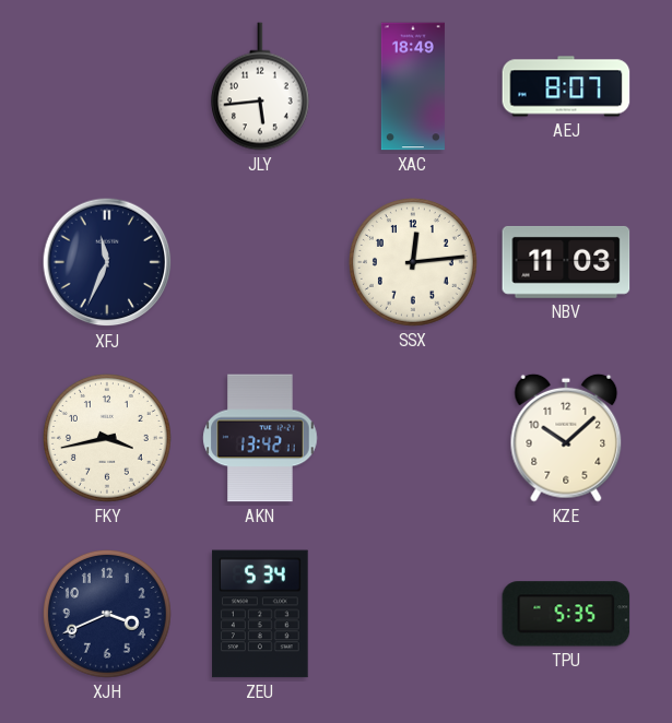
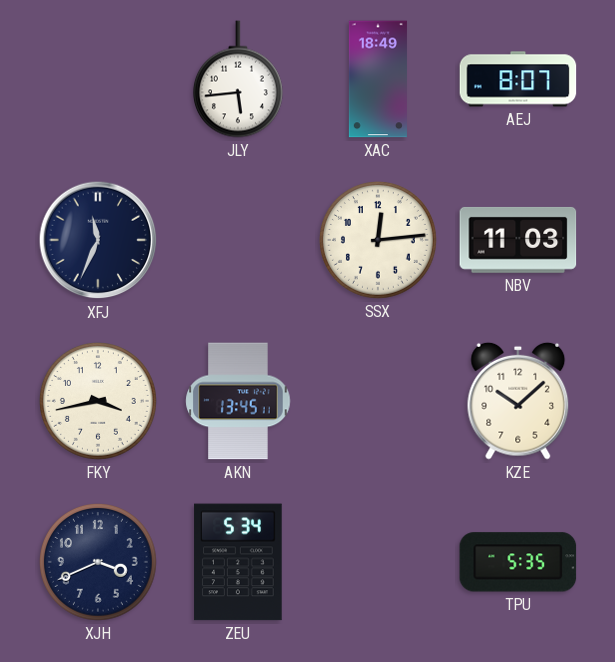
AKN: 13:42 -> 13:45 (238, 401)
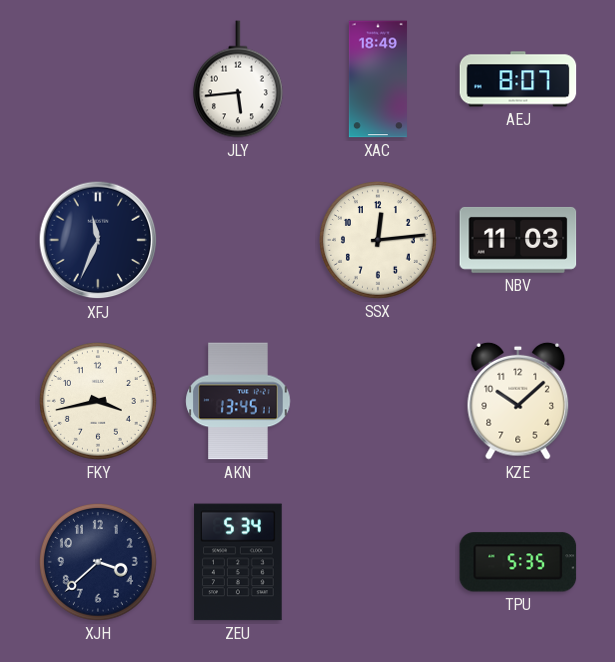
XJH: 3:41 -> 3:38 (99, 563)
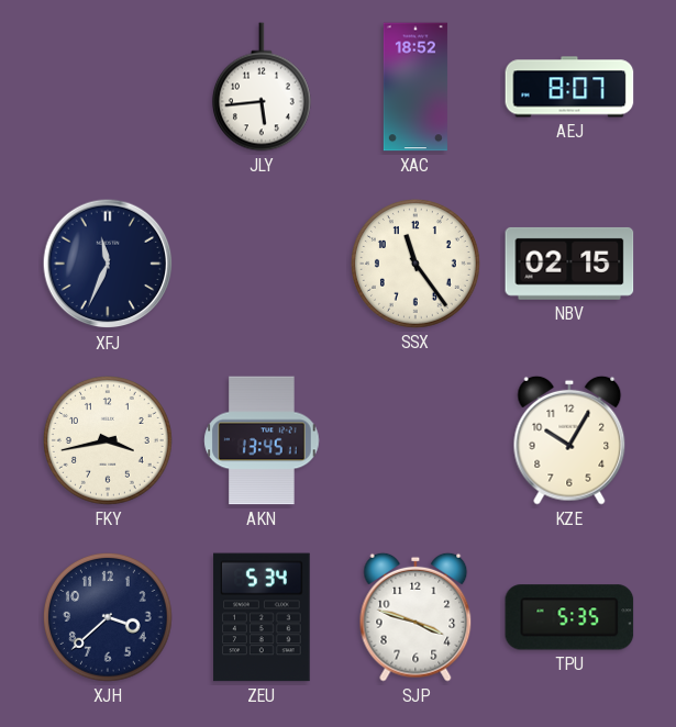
XAC: 18:49 -> 18:52 (415, 87)
SSX: 12:14 -> 11:24 (417, 265)
NBV: 11:03 -> 02:15 (569, 264)
KZE: 10:08 -> 10:05 (569, 440)
SJP: none -> 3:48 (415, 617)
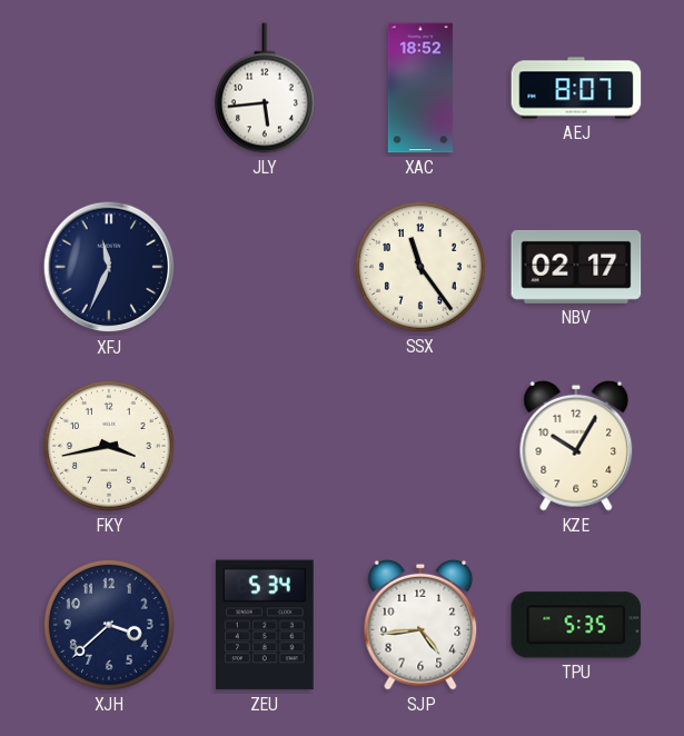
NBV: 02:15 -> 02:17 (576, 267)
AKN: 13:45 -> none (262, 440)
SJP: 3:48 -> 4:44 (420, 625)
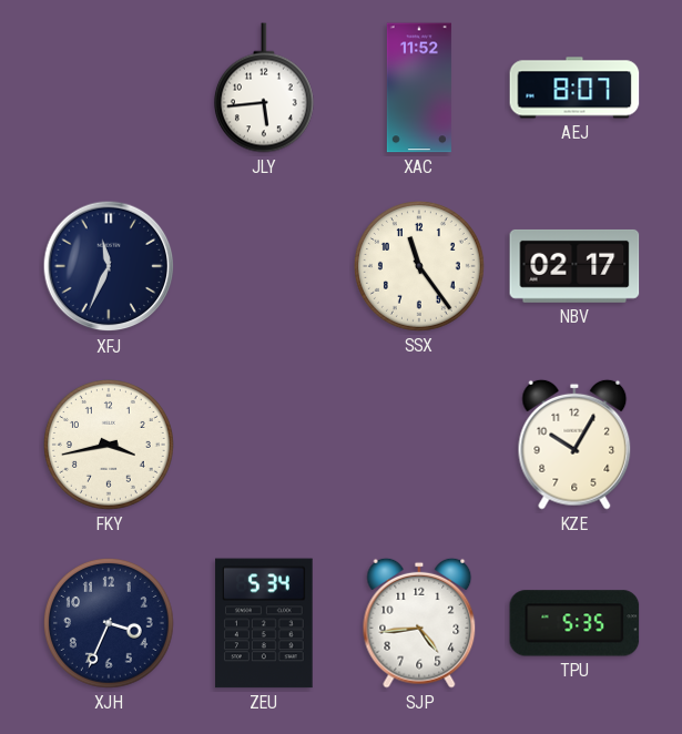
XAC: 18:52 -> 11:52 (419, 88)
XJH: 3:38 -> 3:34 (110, 624)
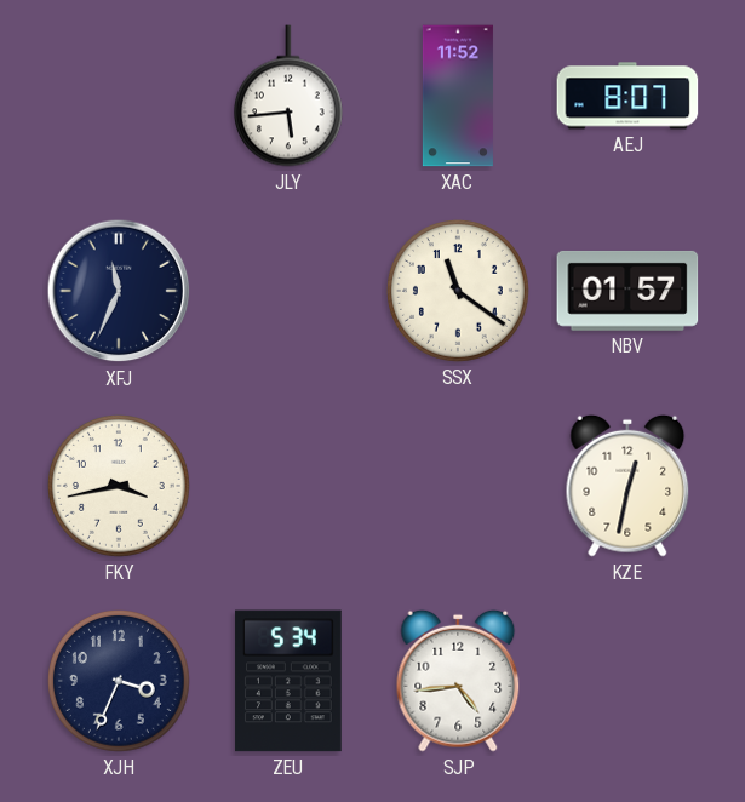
SSX: 11:24 -> 11:21 (459, 292)
NBV: 02:17 -> 01:57 (627, 291)
KZE: 10:05 -> 12:32 (627, 486)
TPU: 5:35 -> none (574, 623)
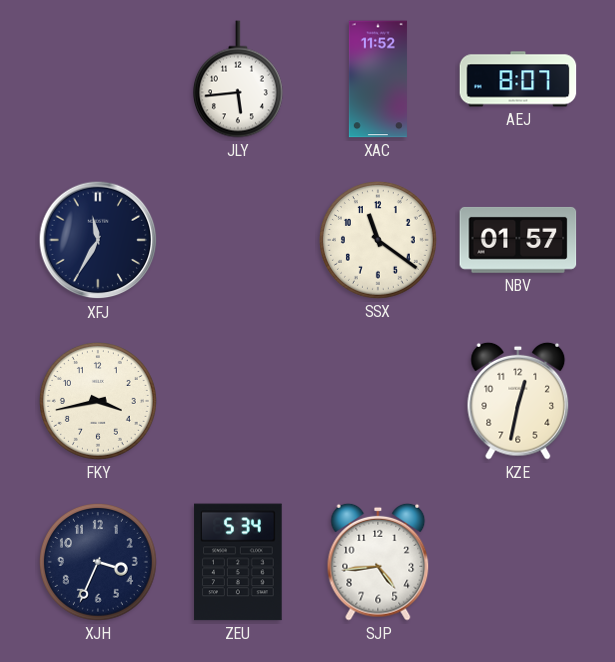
XFJ: 11:34 -> 11:35 (98, 240)
